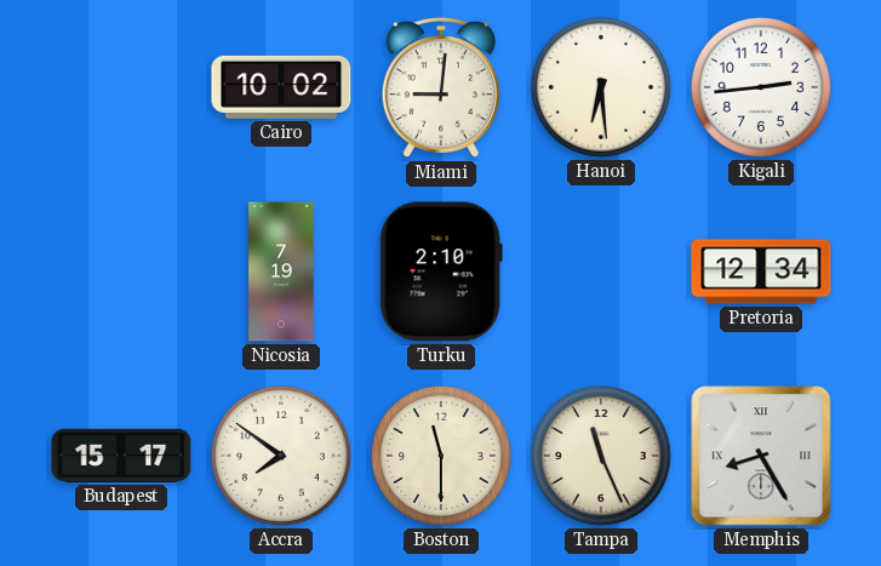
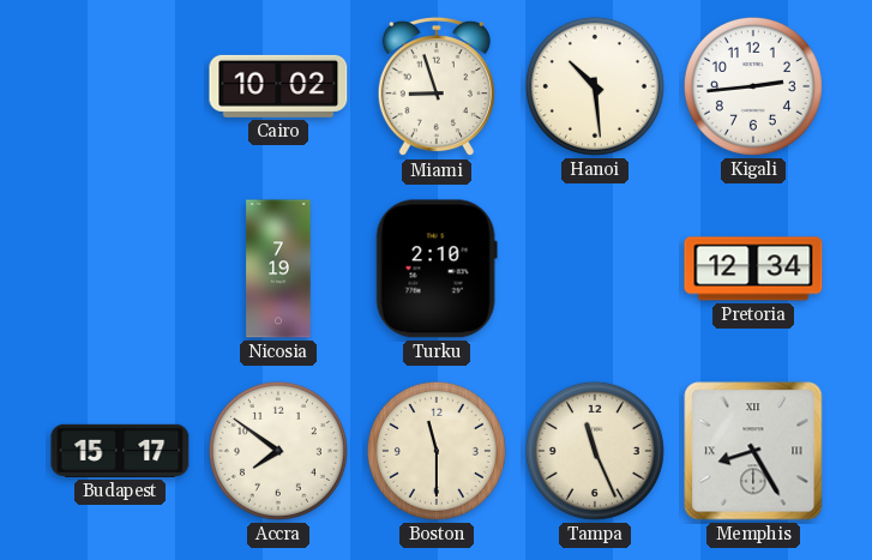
Miami: 9:01 -> 8:57 (437, 86)
Hanoi: 6:29 -> 10:29 (595, 86)
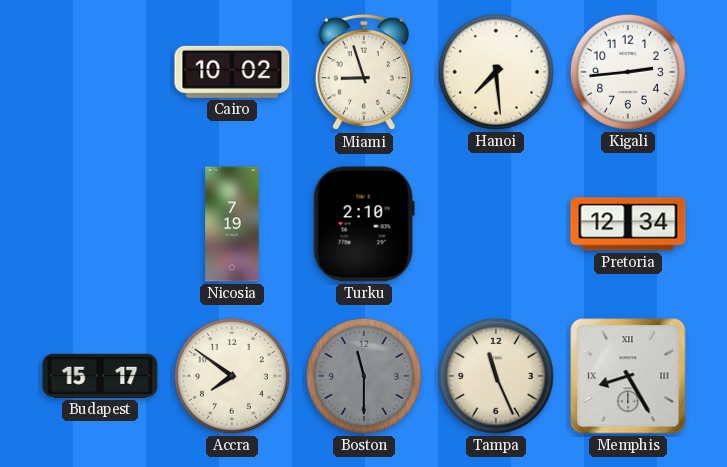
Hanoi: 10:29 -> 7:29 (496, 72)
Boston dial: cream -> grey (364, 376)
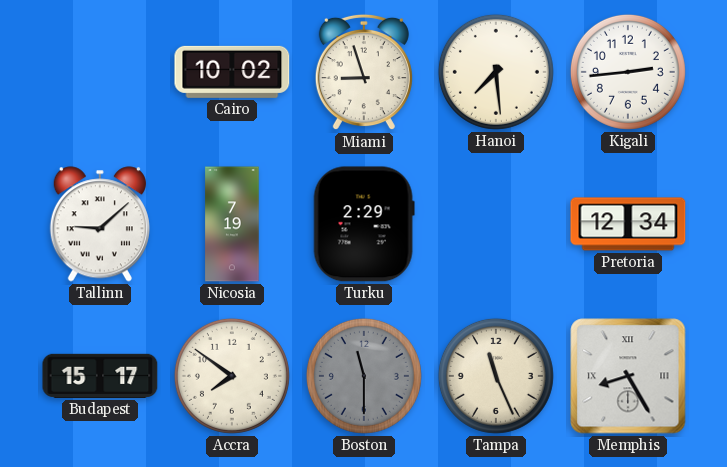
Tallinn: none -> 9:08 (100, 224)
Turku: 2:10 -> 2:29 (364, 224)
